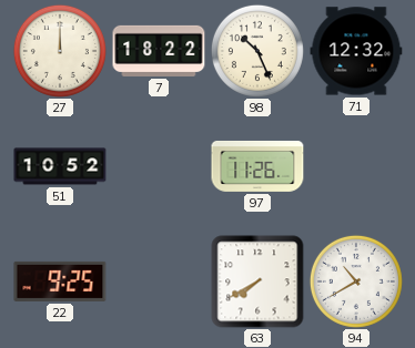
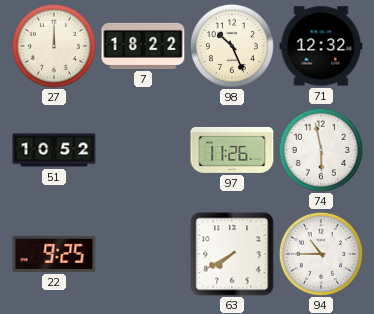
74: none -> 5:58 (321, 150)
94: 10:40 -> 10:45 (321, 254)
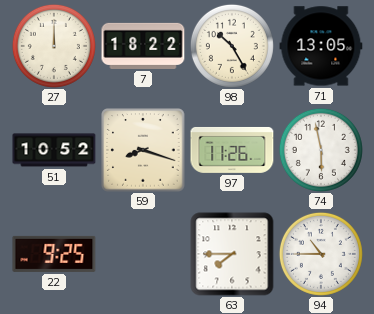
98: 10:26 -> 10:25 (232, 46)
71: 12:32 -> 13:05 (321, 46)
59: none -> 8:18 (143, 150)
63: 7:40 -> 7:45 (232, 254)
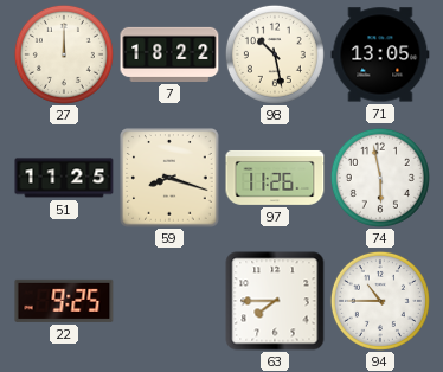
98: 10:25 -> 10:28 (275, 54)
51: 10:52 -> 11:25 (64, 178)
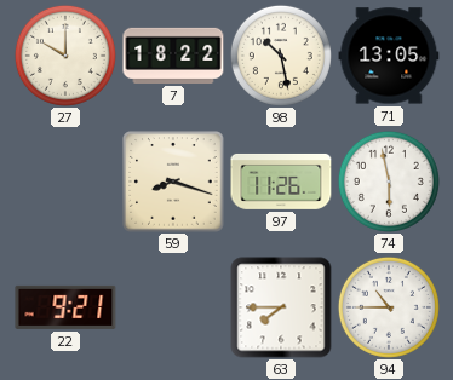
27: 12:00 -> 10:00 (65, 56)
51: 11:25 -> none (64, 178)
22: 9:25 -> 9:21 (65, 307)
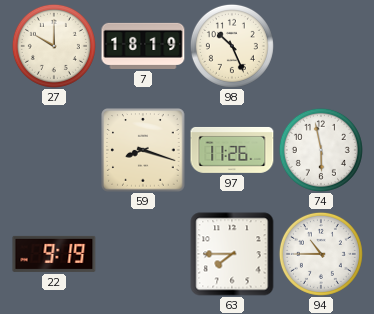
7: 18:22 -> 18:19 (143, 46)
98: 10:28 -> 10:26 (232, 46)
71: 13:05 -> none (389, 56)
22: 9:21 -> 9:19 (54, 254)
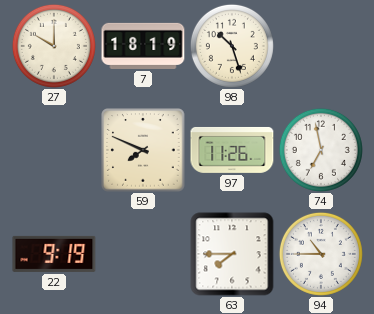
98: 10:26 -> 10:27 (232, 46)
59: 8:18 -> 7:49 (143, 150)
74: 5:58 -> 6:58 (321, 150)
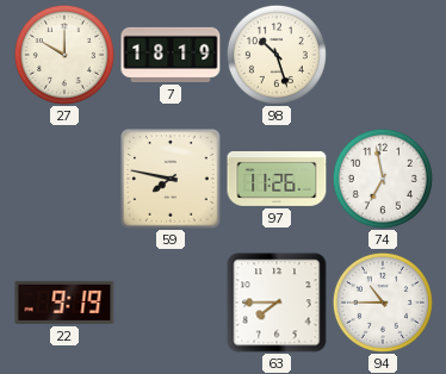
59: 7:49 -> 7:47 (171, 179)
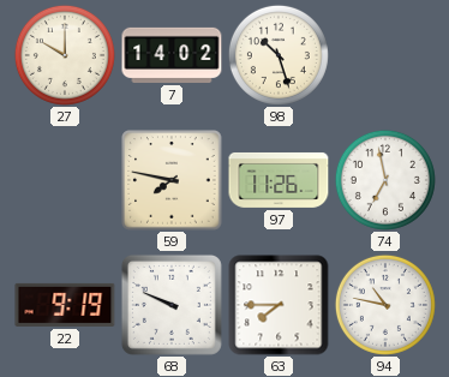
7: 18:19 -> 14:02 (172, 55)
68: none -> 9:49 (172, 305)
94: 10:45 -> 10:47 (385, 305)
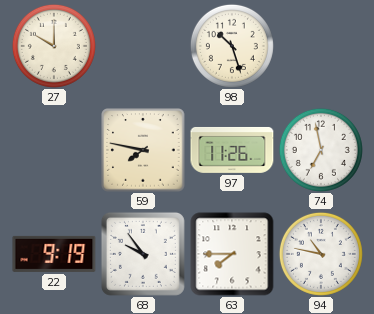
7: 14:02 -> none (172, 55)
68: 9:49 -> 9:54 (143, 254)
